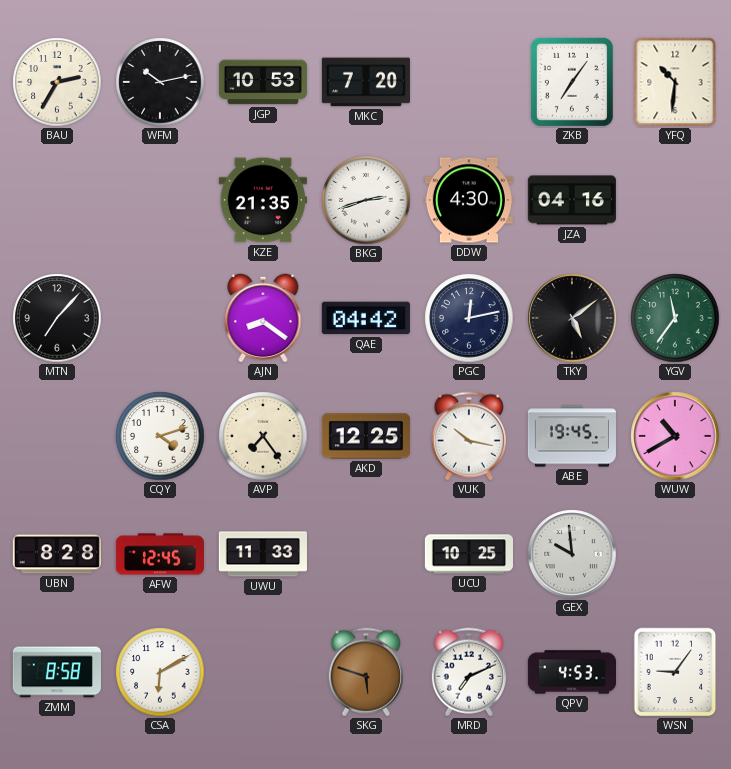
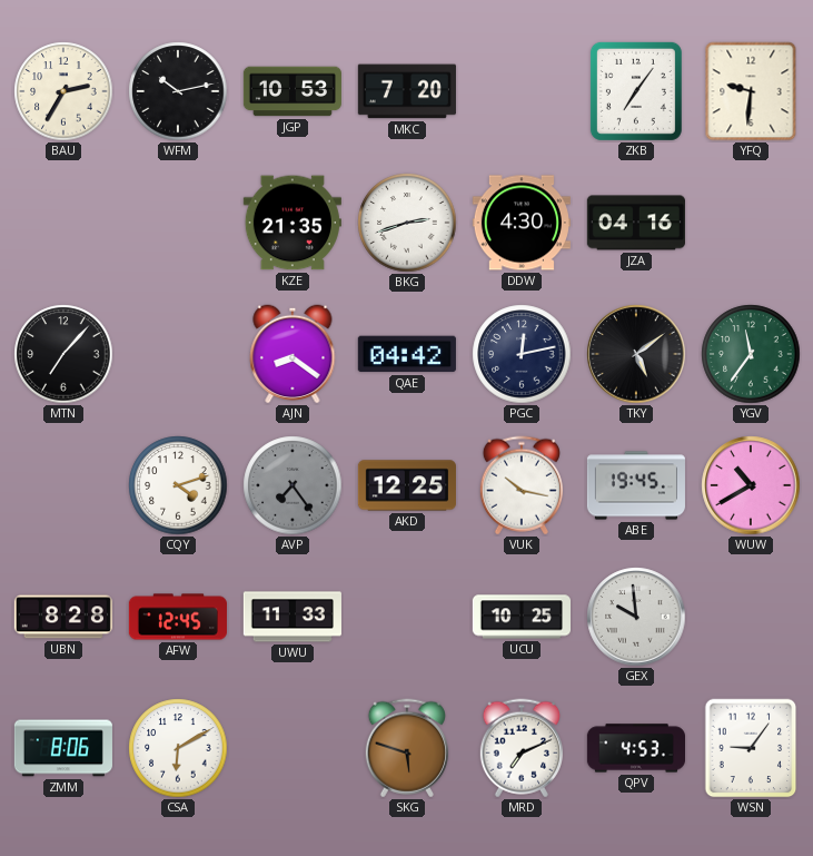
YFQ: 10:31 -> 9:31 (751, 91)
AVP dial: cream -> grey (293, 485)
ZMM: 8:58 -> 8:06 (63, 748)
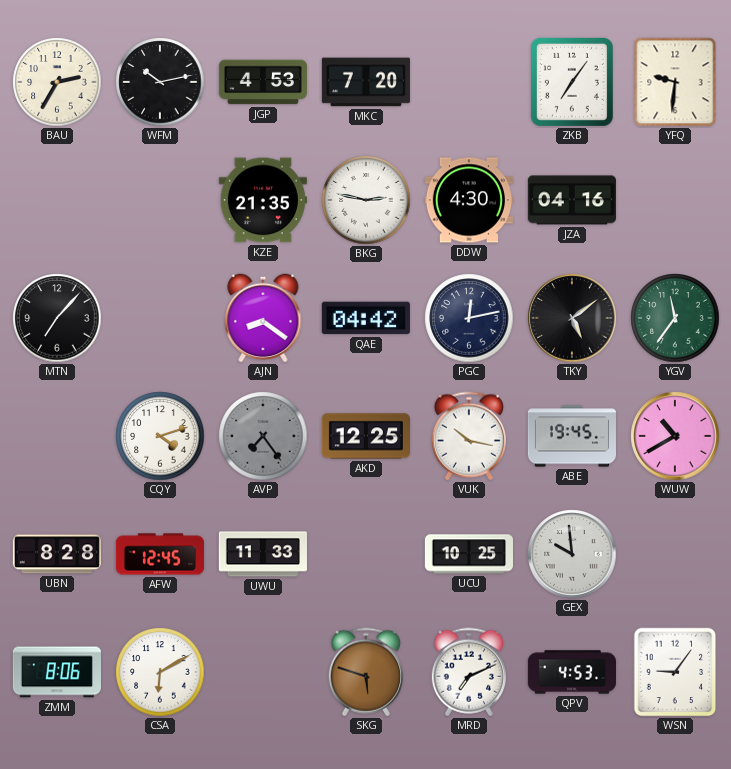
JGP: 10:53 -> 4:53 (263, 82)
BKG: 2:42 -> 2:47 (366, 200)
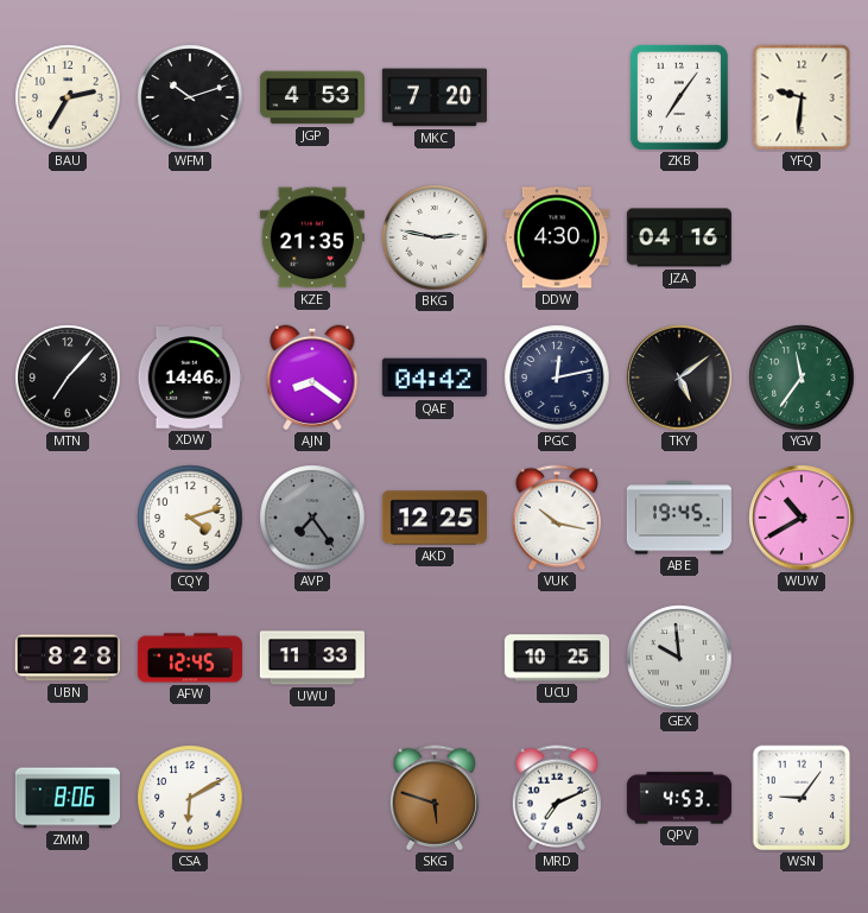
WFM: 10:13 -> 10:12 (190, 97)
XDW: none -> 14:46 (190, 378)
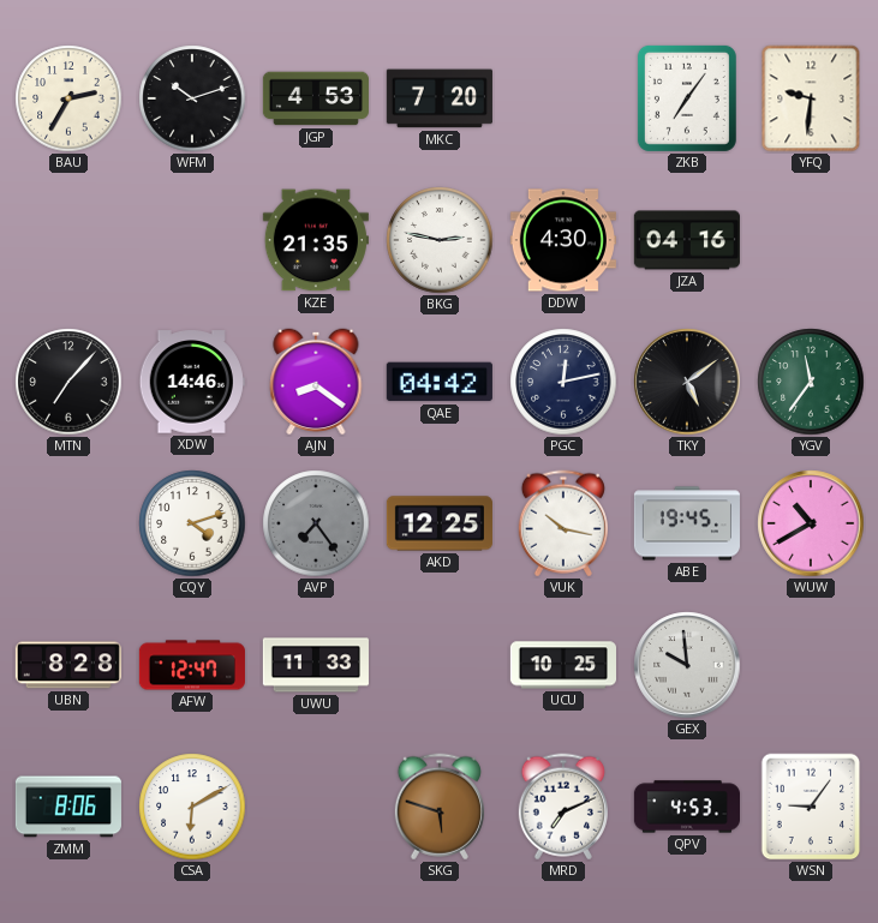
AFW: 12:45 -> 12:47 (191, 665)
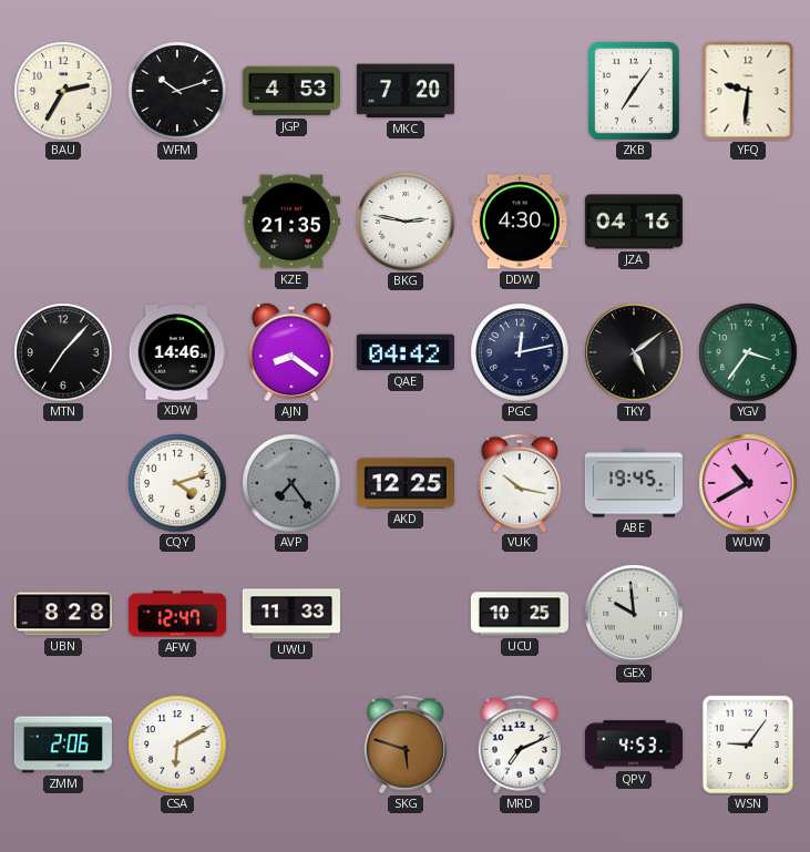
YGV: 11:36 -> 3:36 (748, 352)
ZMM: 8:06 -> 2:06 (63, 745)
